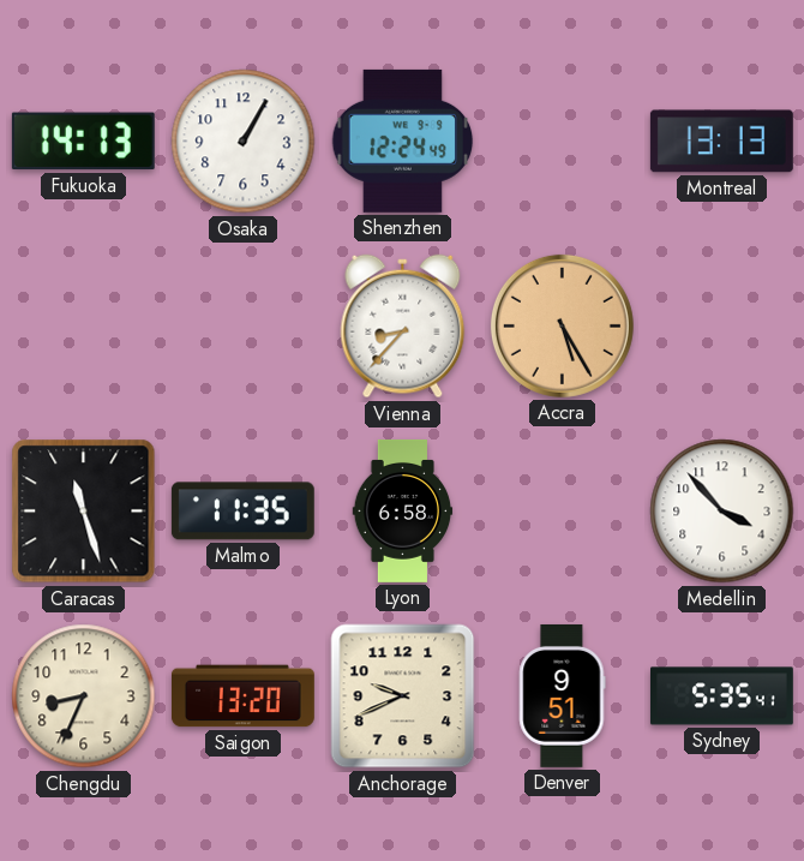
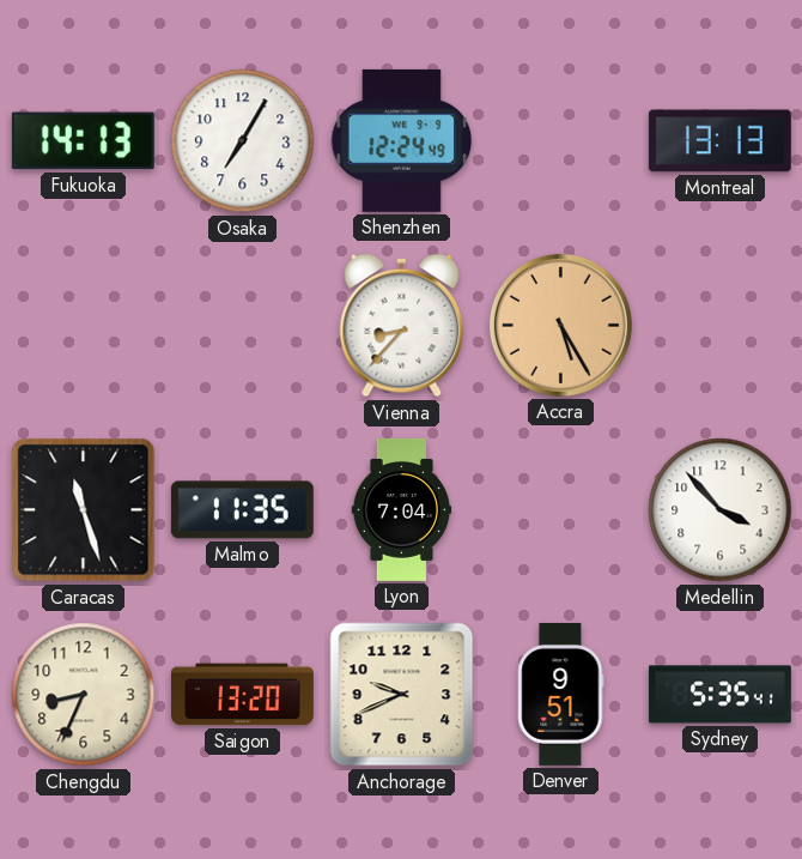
Osaka: 1:05 -> 7:05 (243, 141)
Lyon: 6:58 -> 7:04 (402, 509)
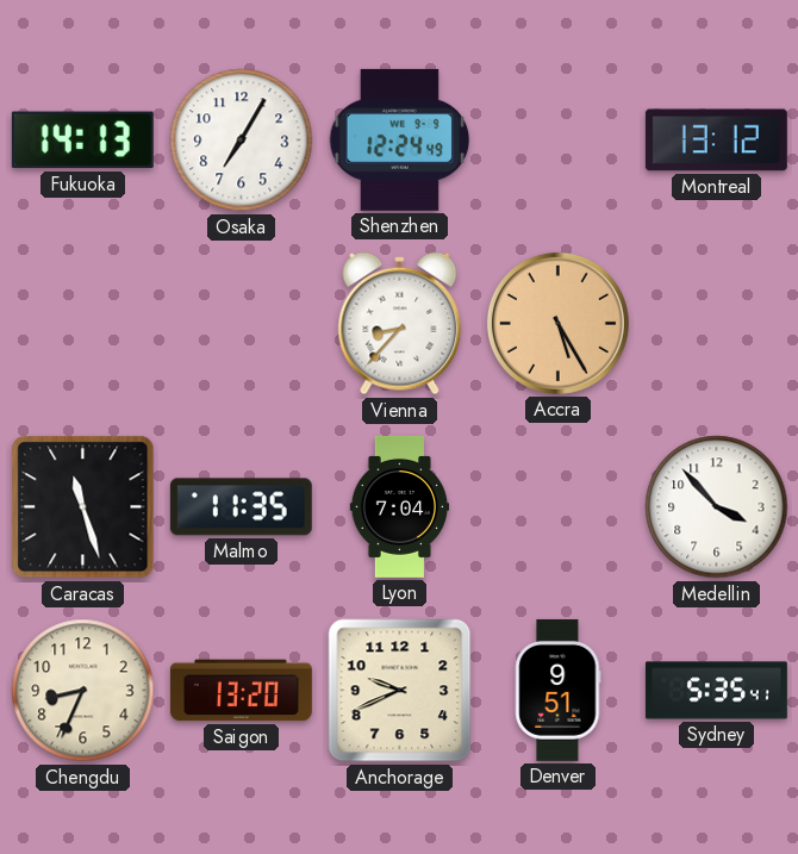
Montreal: 13:13 -> 13:12 (716, 141)
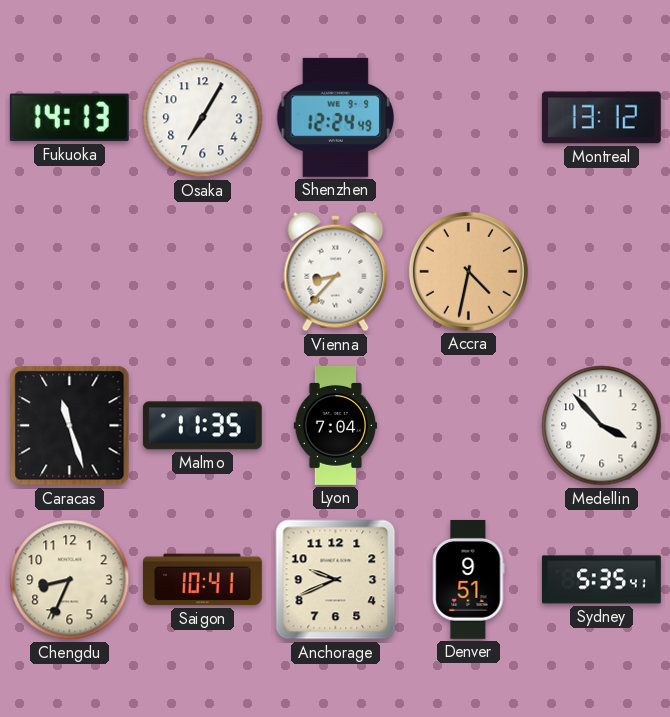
Accra: 5:25 -> 4:32 (468, 271)
Saigon: 13:20 -> 10:41 (202, 580)
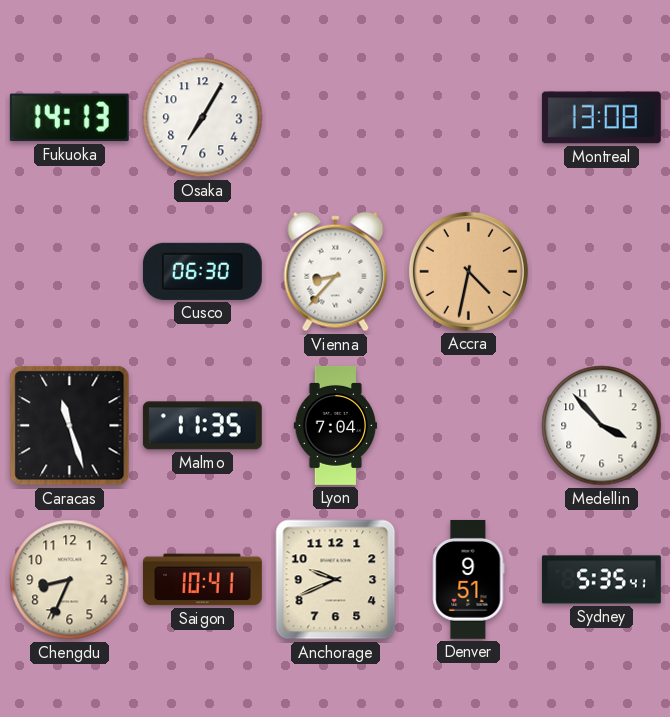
Shenzhen: 12:24 -> none (336, 117)
Montreal: 13:12 -> 13:08 (601, 118)
Cusco: none -> 06:30 (202, 271)
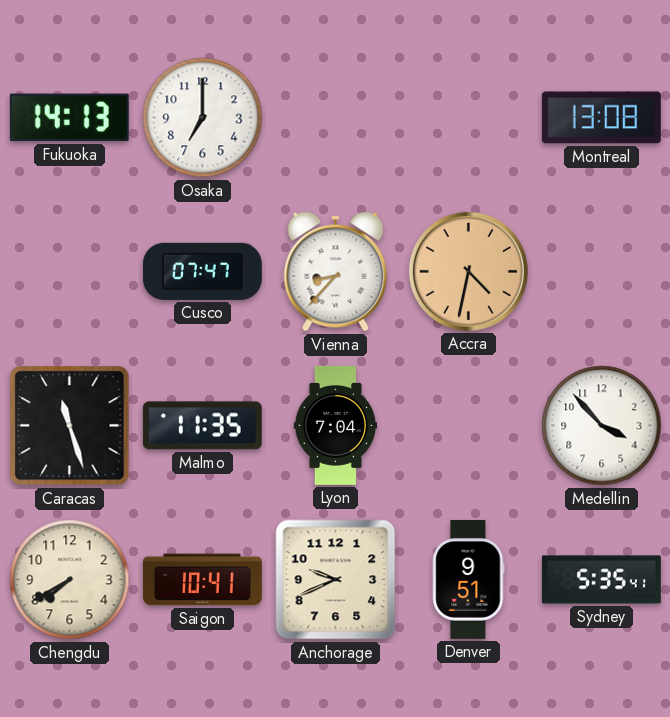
Osaka: 7:05 -> 7:00 (203, 118)
Cusco: 06:30 -> 07:47 (202, 271)
Chengdu: 8:34 -> 7:40 (70, 580)
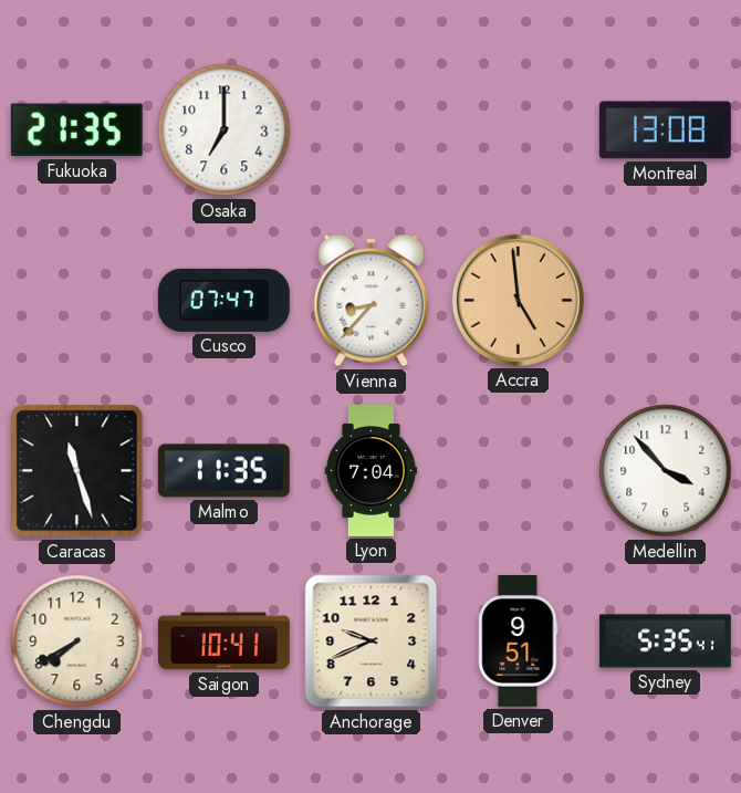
Fukuoka: 14:13 -> 21:35 (76, 131)
Accra: 4:32 -> 4:59 (518, 300)
